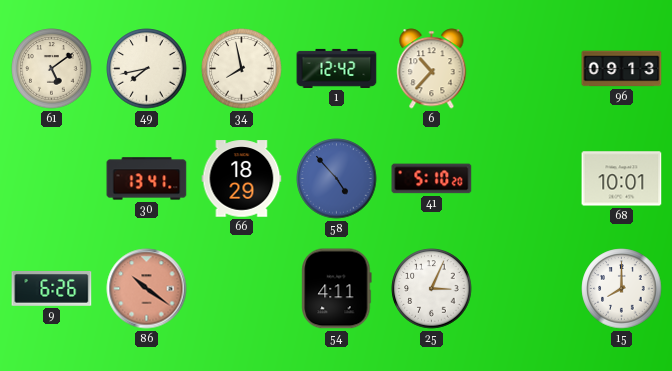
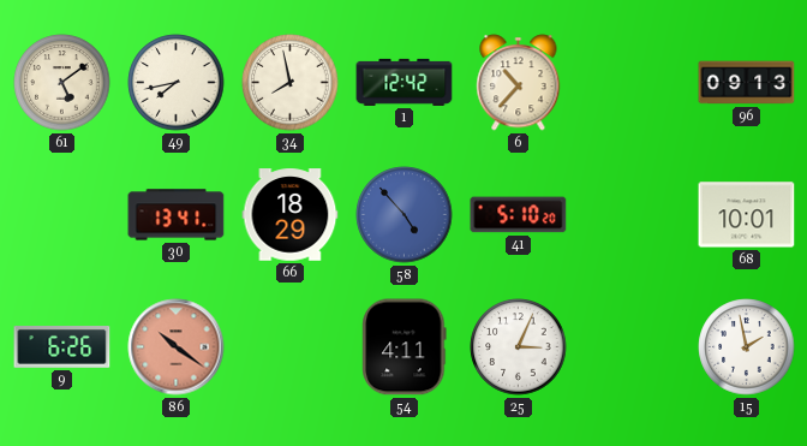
15: 8:00 -> 1:58 (747, 347)
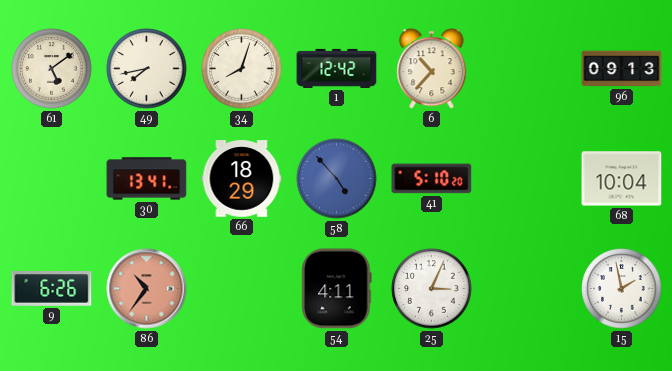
34: 7:58 -> 8:03 (242, 69)
68: 10:01 -> 10:04 (622, 179)
86: 10:21 -> 10:36 (147, 289)
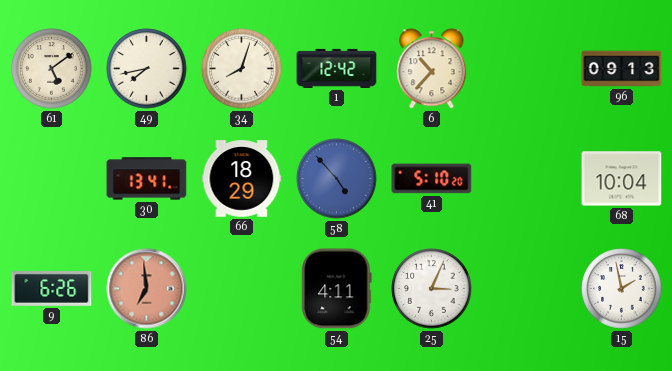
86: 10:36 -> 6:59 (147, 289)
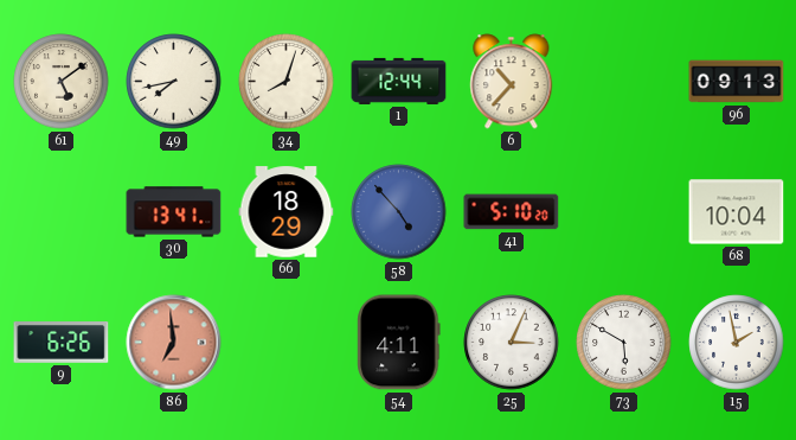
1: 12:42 -> 12:44 (399, 81)
73: none -> 5:50 (624, 343)
